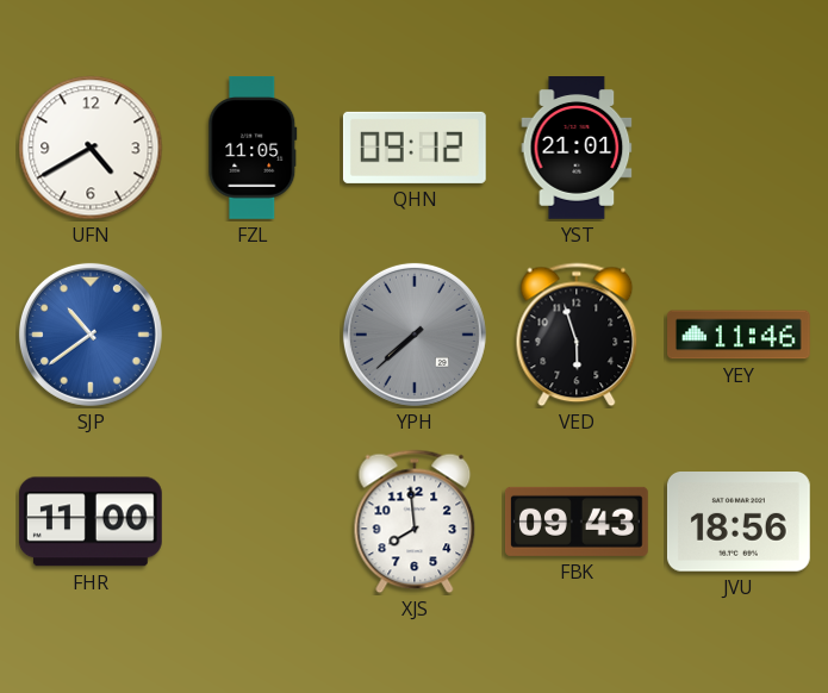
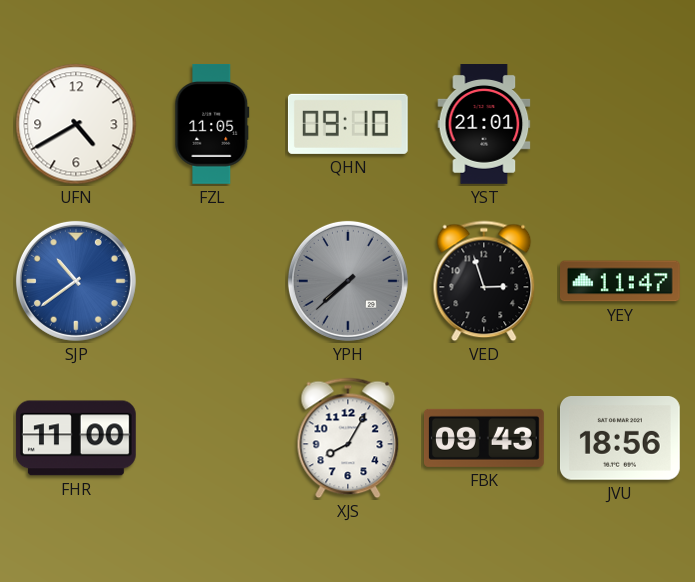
QHN: 09:12 -> 09:10 (348, 124)
VED: 5:57 -> 2:57 (484, 281)
YEY: 11:46 -> 11:47 (621, 281)
XJS: 7:59 -> 8:05 (348, 438)
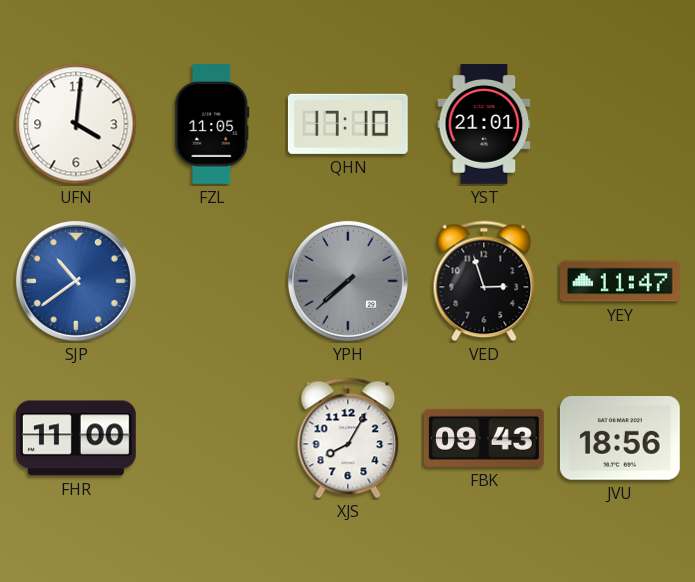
UFN: 4:40 -> 4:01 (76, 124)
QHN: 09:10 -> 17:10 (348, 124)
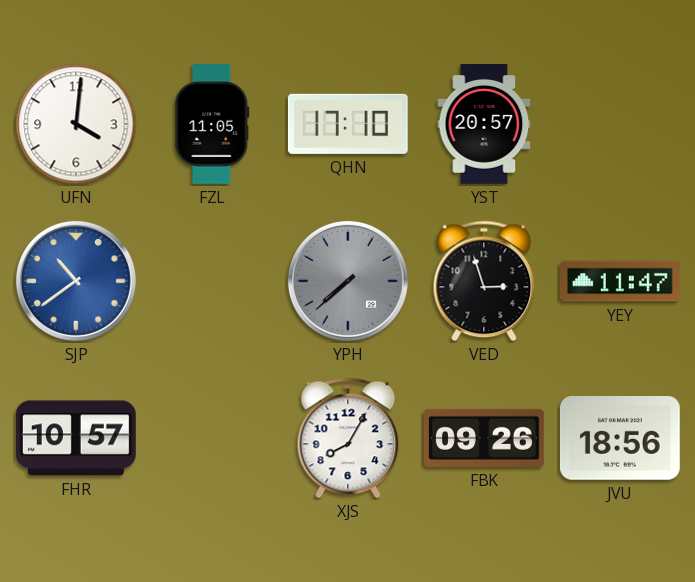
YST: 21:01 -> 20:57 (484, 125)
FHR: 11:00 -> 10:57 (76, 438)
FBK: 09:43 -> 09:26 (485, 438)
